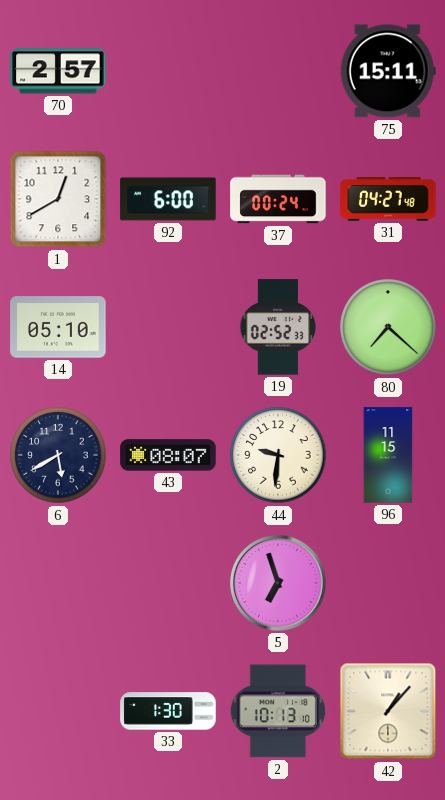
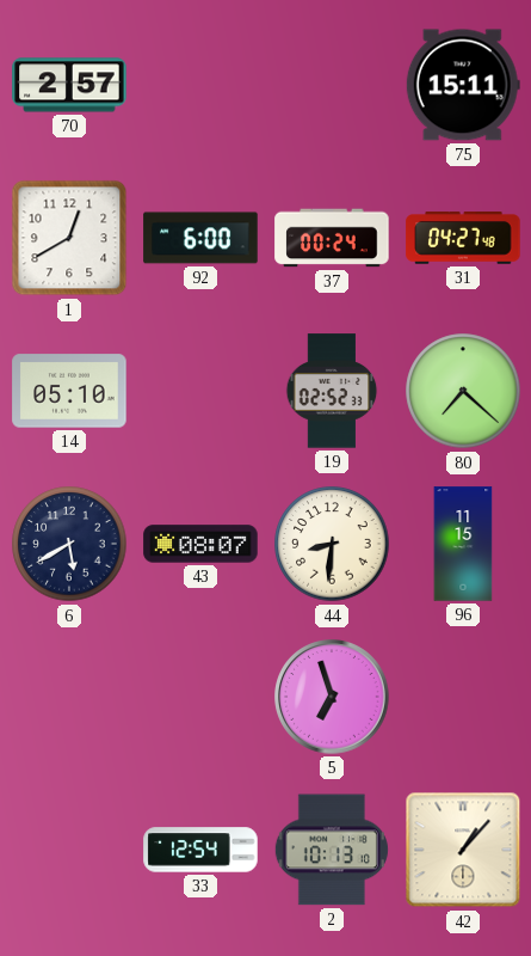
44: 9:31 -> 8:31 (332, 544)
33: 1:30 -> 12:54 (200, 850)
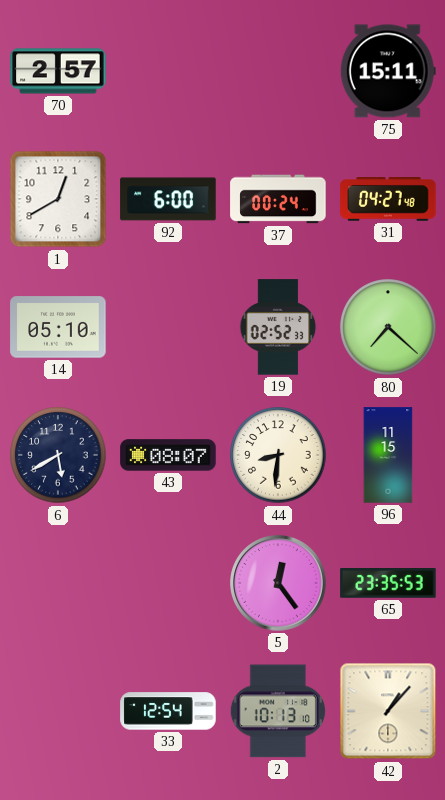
5: 6:57 -> 12:24 (278, 583)
65: none -> 23:35 (388, 583)
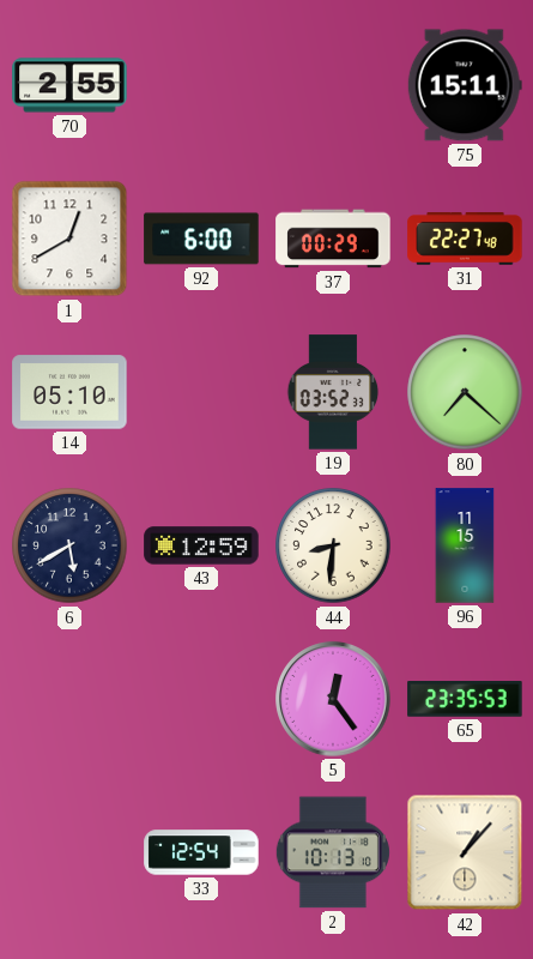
70: 2:57 -> 2:55 (69, 85)
37: 00:24 -> 00:29 (333, 239)
31: 04:27 -> 22:27 (465, 239)
19: 02:52 -> 03:52 (333, 392)
43: 08:07 -> 12:59 (201, 545)
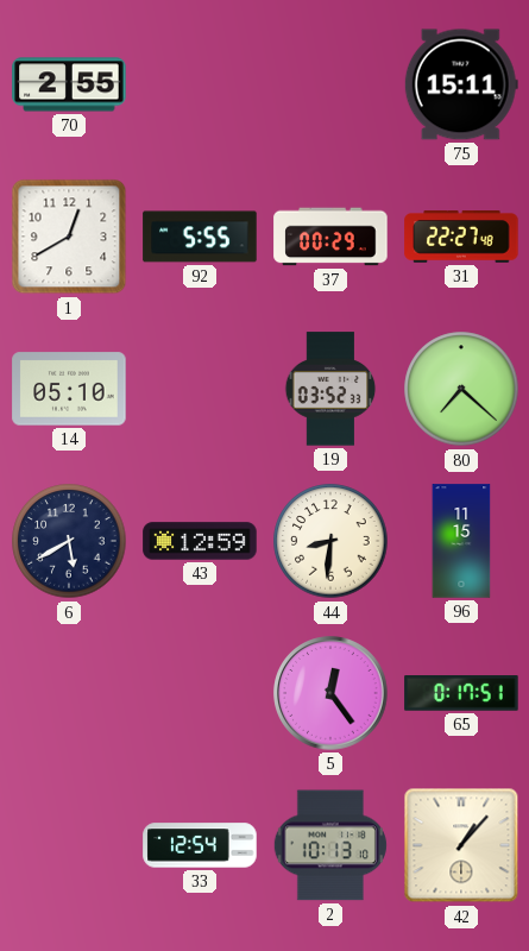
92: 6:00 -> 5:55 (200, 237)
65: 23:35 -> 0:17 (461, 693)
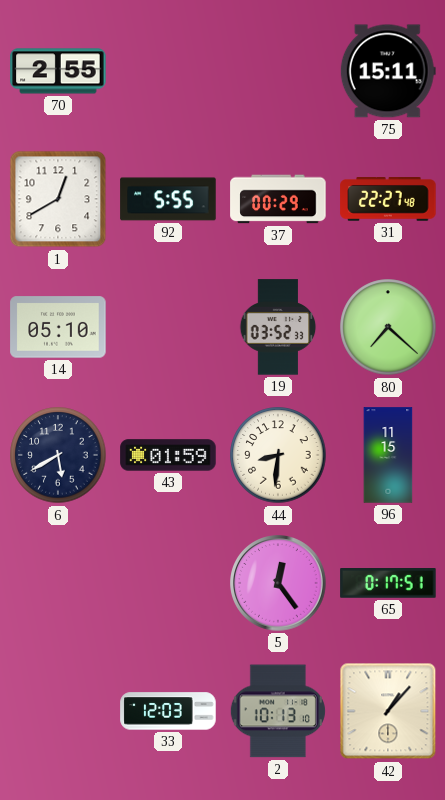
43: 12:59 -> 01:59 (168, 455)
33: 12:54 -> 12:03 (168, 711)
